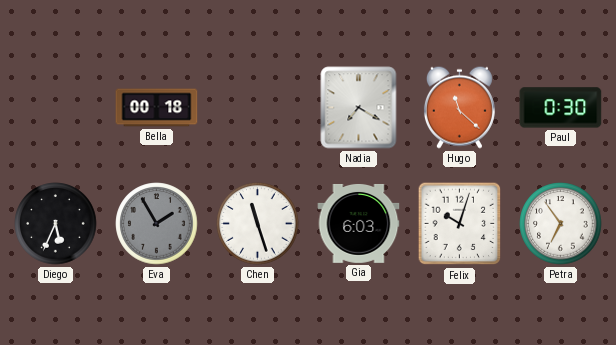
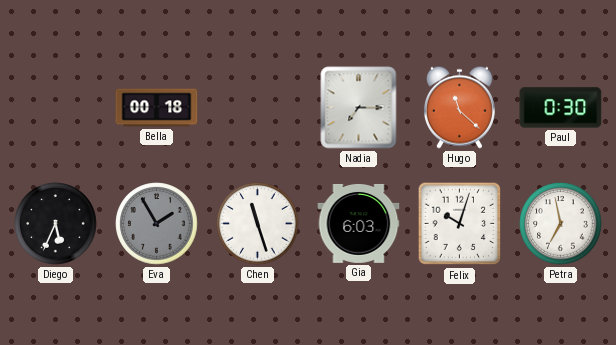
Nadia: 7:20 -> 7:15 (359, 108)
Petra: 6:54 -> 6:58 (561, 224)
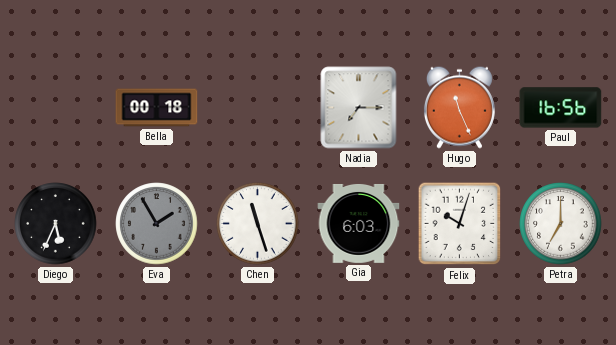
Hugo: 11:22 -> 11:26 (459, 107)
Paul: 0:30 -> 16:56 (561, 108)
Petra: 6:58 -> 7:00 (561, 224)
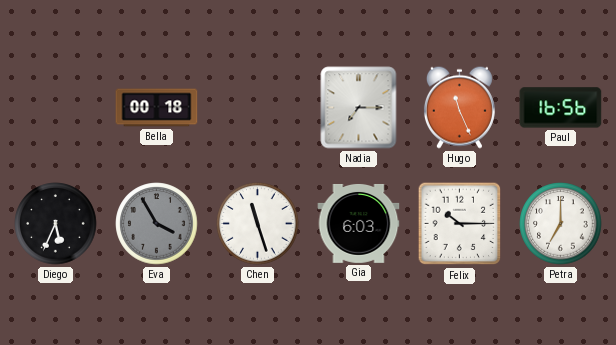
Eva: 1:55 -> 3:55 (157, 224)
Felix: 10:03 -> 10:15 (460, 224)
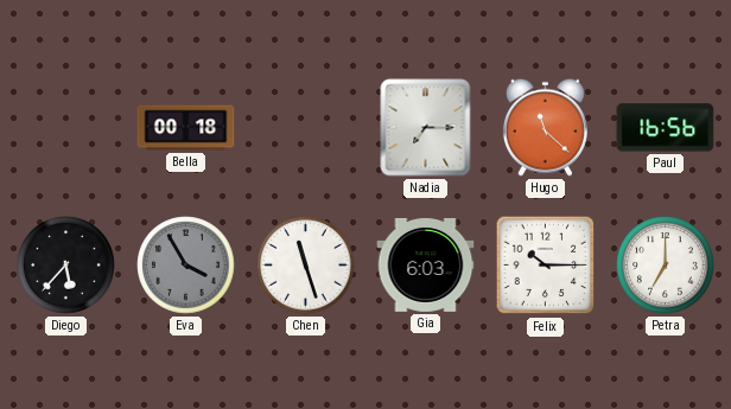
Hugo: 11:26 -> 11:22 (545, 127)
Diego: 5:34 -> 5:37 (66, 266)
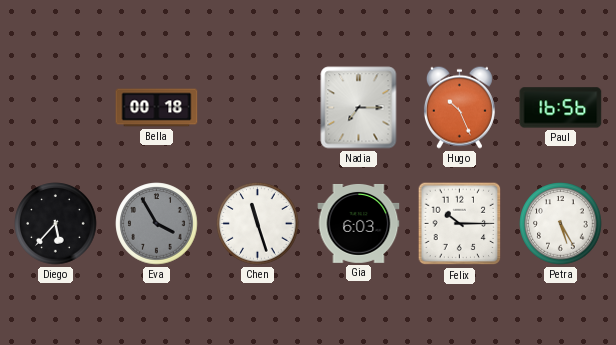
Hugo: 11:22 -> 10:26 (459, 107)
Petra: 7:00 -> 5:25 (561, 224)
